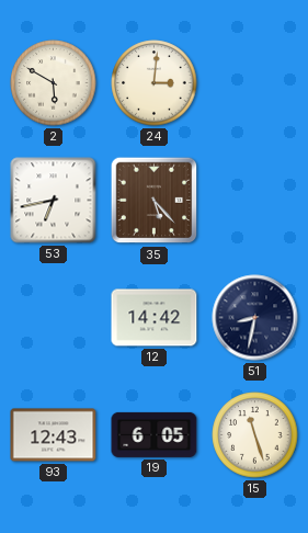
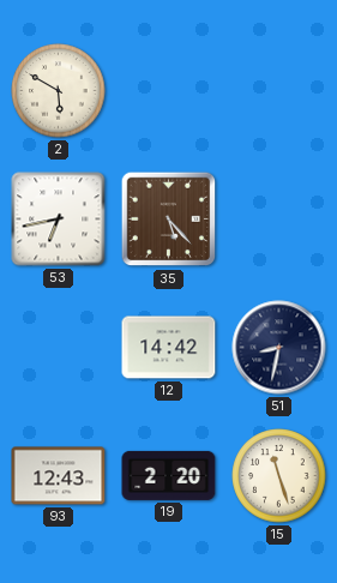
24: 3:01 -> none (155, 83)
19: 6:05 -> 2:20 (169, 475)
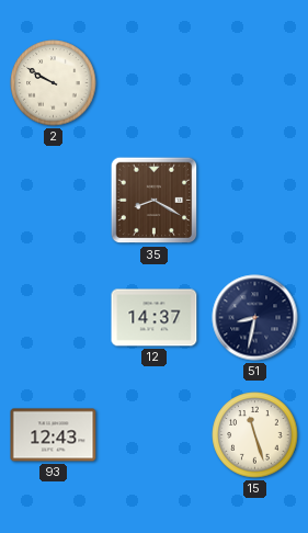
2: 5:50 -> 9:50 (54, 83)
53: 6:43 -> none (59, 220)
35: 5:23 -> 8:20 (155, 201)
12: 14:42 -> 14:37 (155, 318)
19: 2:20 -> none (169, 475)
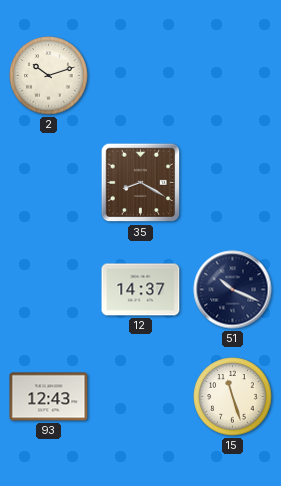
2: 9:50 -> 10:12 (49, 76)
51: 8:32 -> 10:19 (233, 290)
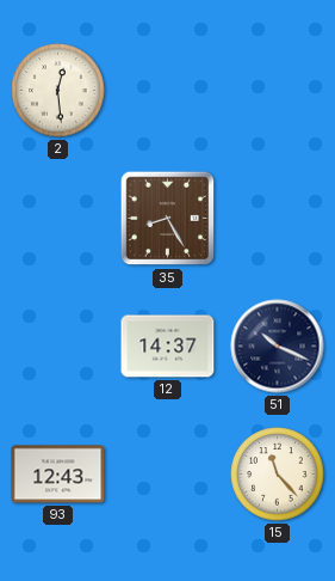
2: 10:12 -> 12:29 (58, 91)
35: 8:20 -> 8:25 (168, 219)
15: 11:27 -> 11:23 (278, 475)
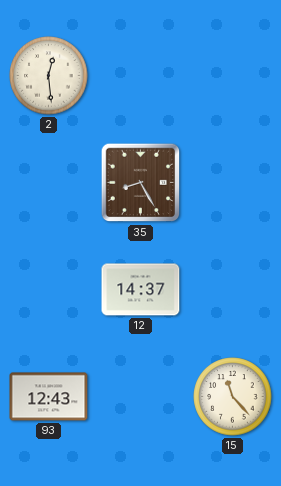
51: 10:19 -> none (278, 347)
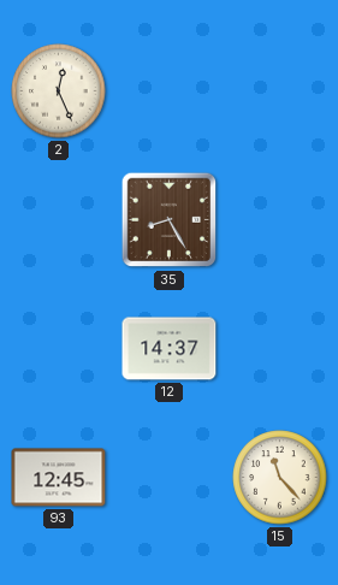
2: 12:29 -> 12:26 (59, 91)
93: 12:43 -> 12:45 (59, 478)
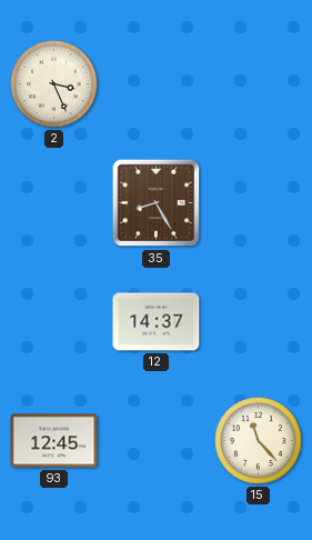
2: 12:26 -> 3:26 (54, 84)
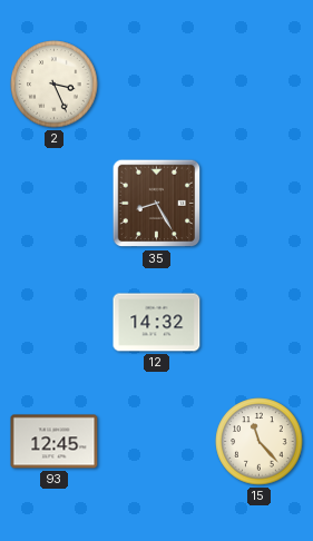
12: 14:37 -> 14:32 (157, 323)
